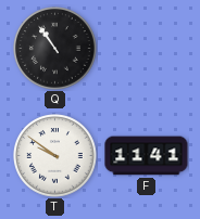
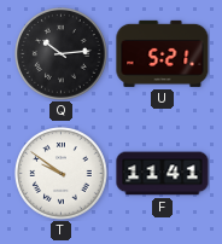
Q: 10:54 -> 10:14 (62, 54)
U: none -> 5:21 (163, 53)
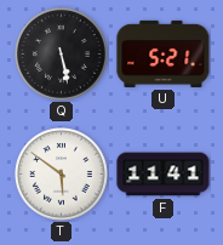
Q: 10:14 -> 5:28 (62, 55)
T: 9:51 -> 5:51 (62, 175)
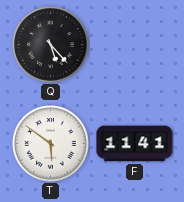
Q: 5:28 -> 5:23 (51, 45)
U: 5:21 -> none (164, 53)
